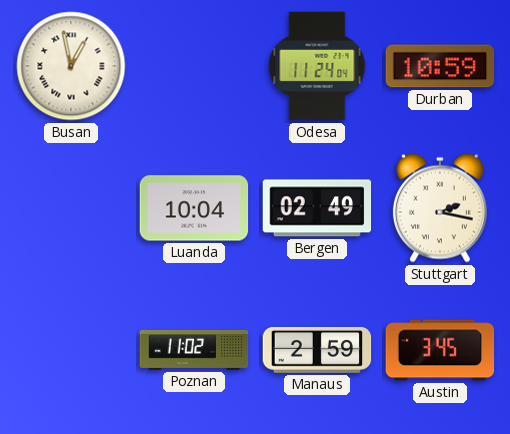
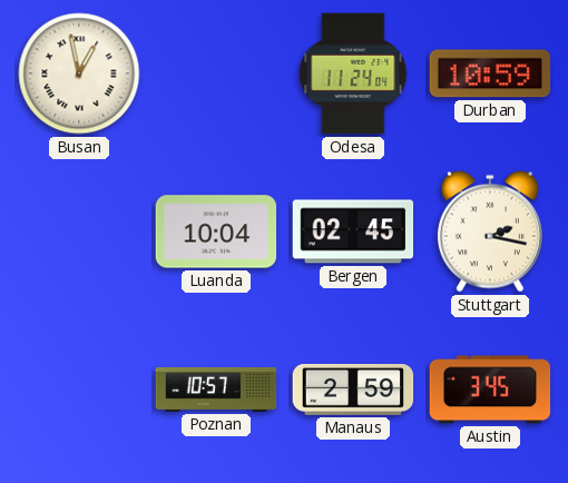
Bergen: 02:49 -> 02:45 (353, 231)
Poznan: 11:02 -> 10:57 (216, 390)
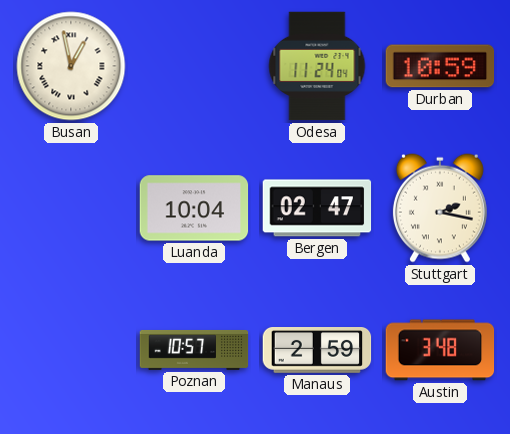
Bergen: 02:45 -> 02:47 (317, 208)
Austin: 3:45 -> 3:48 (440, 350)
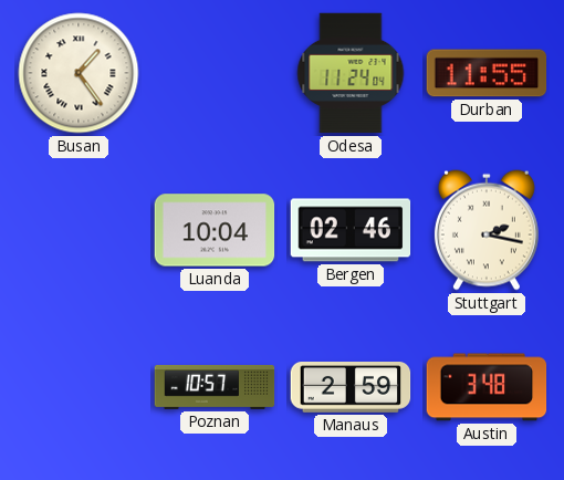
Busan: 12:58 -> 1:24 (79, 73)
Durban: 10:59 -> 11:55 (487, 73)
Bergen: 02:47 -> 02:46 (351, 230)
